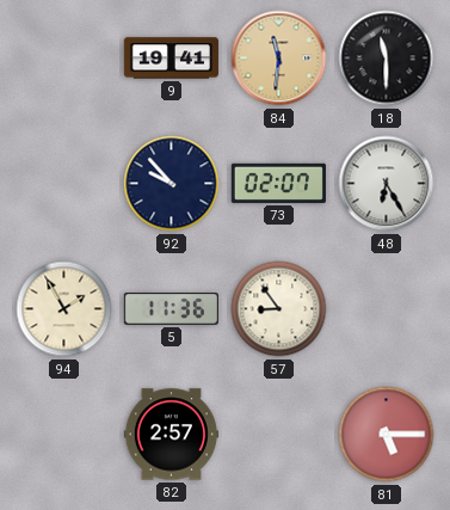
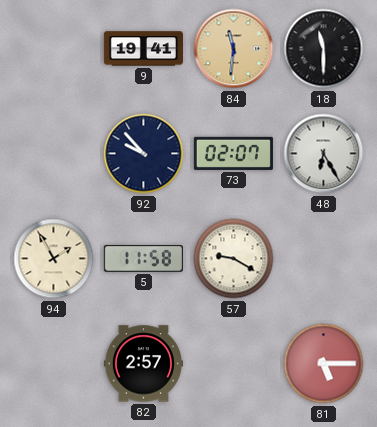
5: 11:36 -> 11:58 (143, 259)
57: 8:54 -> 9:20 (234, 259)
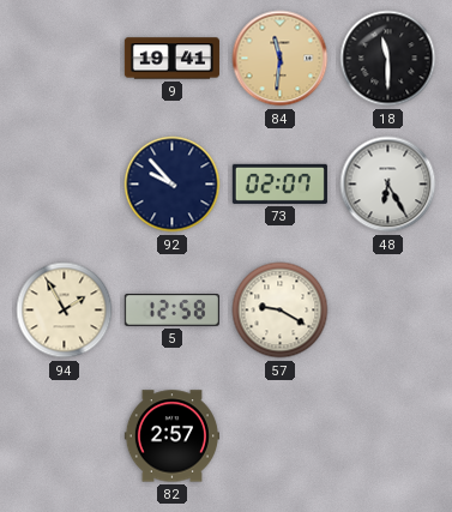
5: 11:58 -> 12:58 (171, 311)
81: 5:15 -> none (324, 364)
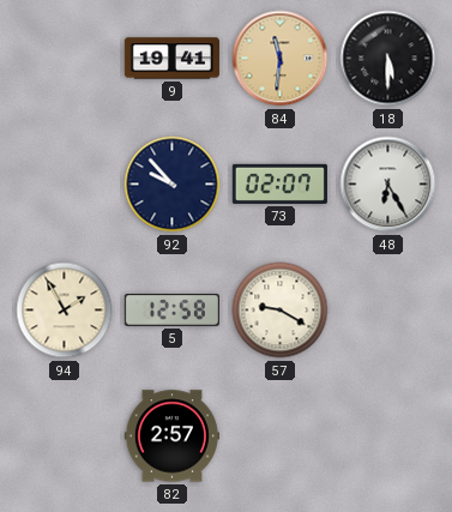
18: 11:30 -> 5:30 (388, 59)
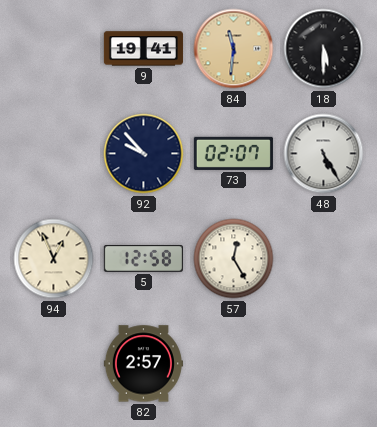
48: 6:25 -> 5:25 (324, 154)
94: 1:55 -> 12:56 (54, 259)
57: 9:20 -> 12:25 (234, 259)
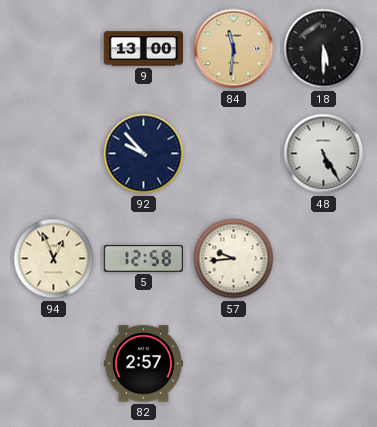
9: 19:41 -> 13:00 (143, 49)
73: 02:07 -> none (233, 153)
57: 12:25 -> 9:44 (234, 259)
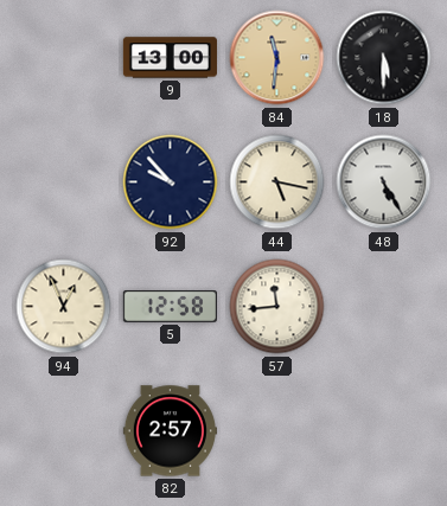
44: none -> 5:17 (277, 182)
57: 9:44 -> 11:44 (277, 307)
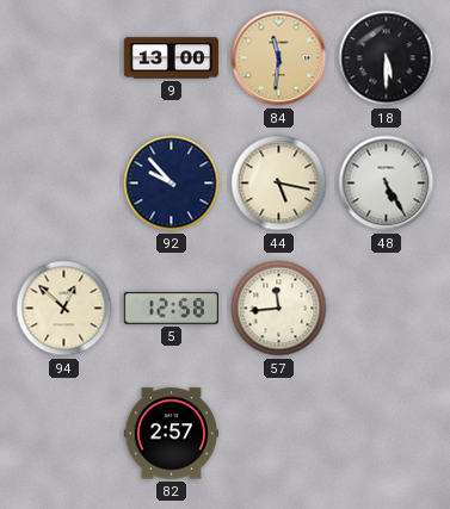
94: 12:56 -> 12:52 (64, 309)
